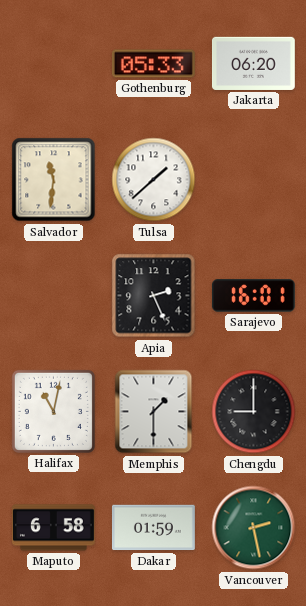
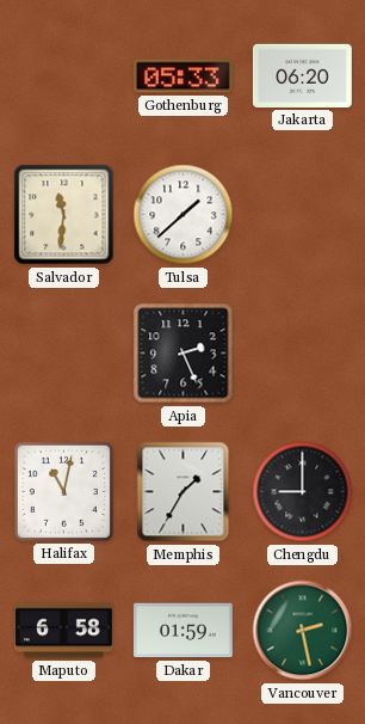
Sarajevo: 16:01 -> none (253, 296)
Memphis: 1:30 -> 1:35 (184, 492)
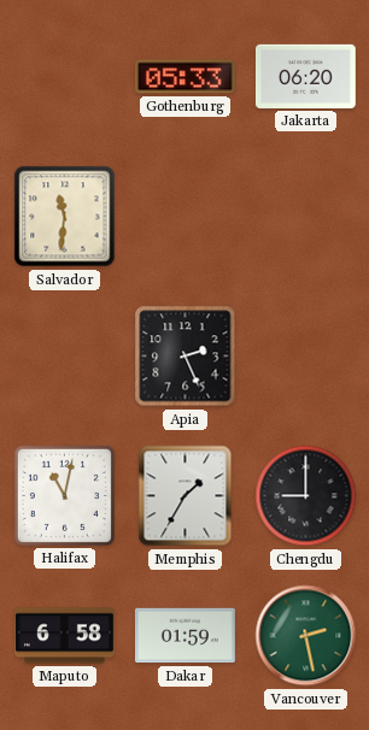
Tulsa: 1:38 -> none (184, 215)
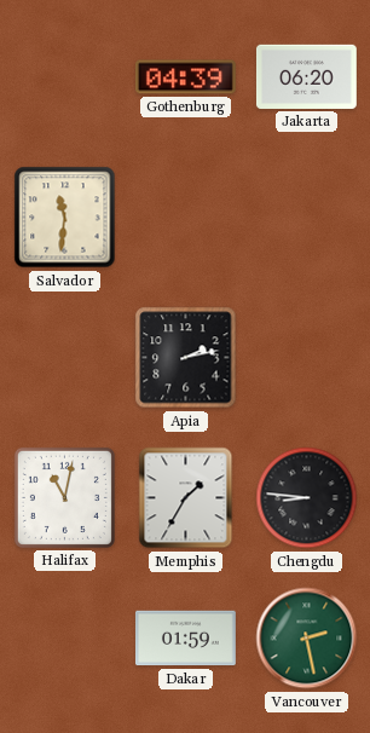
Gothenburg: 05:33 -> 04:39 (185, 77)
Apia: 2:26 -> 2:13 (186, 358)
Chengdu: 9:00 -> 8:46 (307, 498)
Maputo: 6:58 -> none (64, 636)
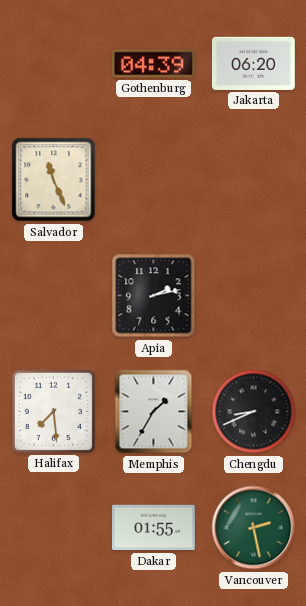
Salvador: 11:31 -> 11:26 (54, 180)
Halifax: 11:02 -> 7:29 (53, 411)
Chengdu: 8:46 -> 8:41 (254, 412)
Dakar: 01:59 -> 01:55 (153, 528)
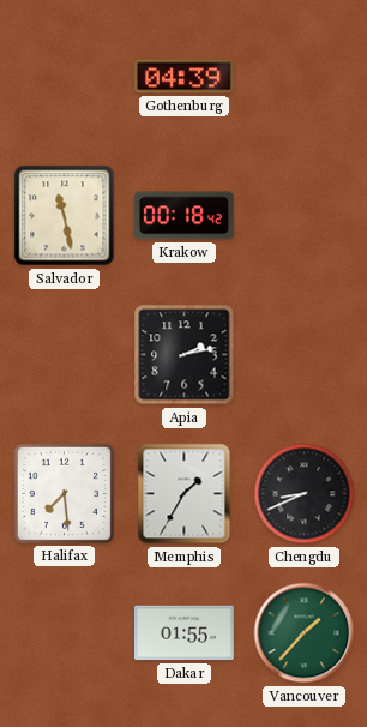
Jakarta: 06:20 -> none (253, 63)
Salvador: 11:26 -> 11:28 (65, 216)
Krakow: none -> 00:18 (183, 216)
Vancouver: 2:28 -> 1:37 (305, 633)
